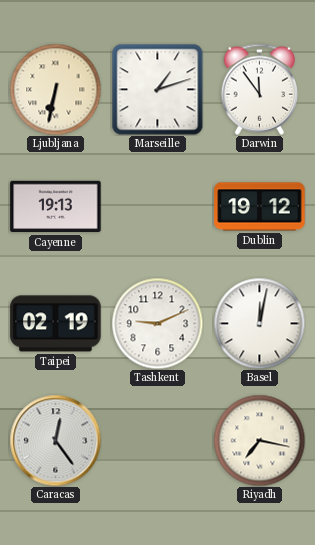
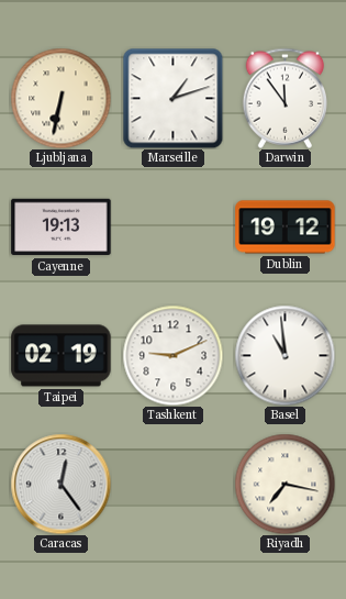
Basel: 12:02 -> 10:59 (284, 355)
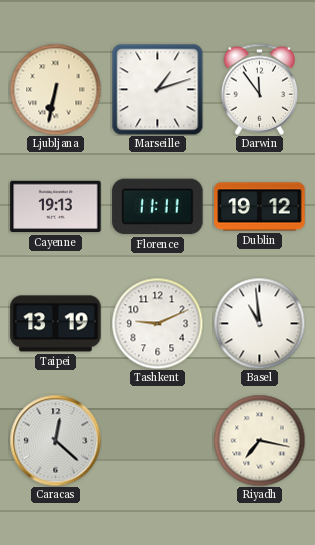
Florence: none -> 11:11 (158, 207)
Taipei: 02:19 -> 13:19 (56, 324)
Caracas: 12:24 -> 12:22 (55, 440)
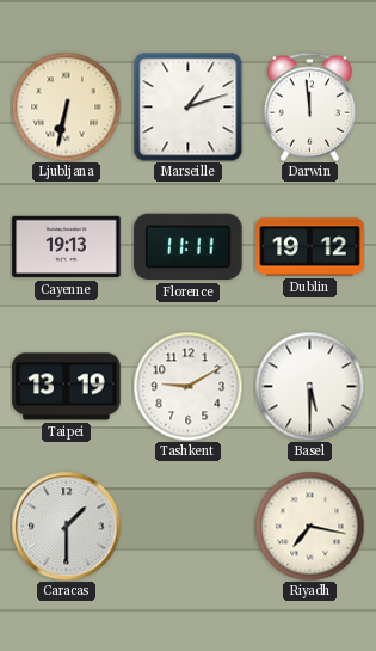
Darwin: 11:54 -> 11:59 (309, 106)
Tashkent: 9:11 -> 9:10 (187, 386)
Basel: 10:59 -> 5:30 (309, 386)
Caracas: 12:22 -> 1:30 (66, 526)
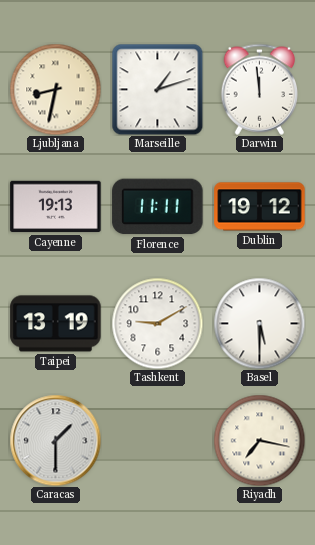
Ljubljana: 6:32 -> 8:32 (55, 89)
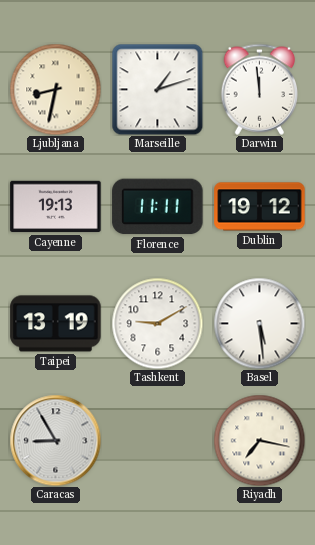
Basel: 5:30 -> 5:29 (259, 323)
Caracas: 1:30 -> 8:55 (55, 440)
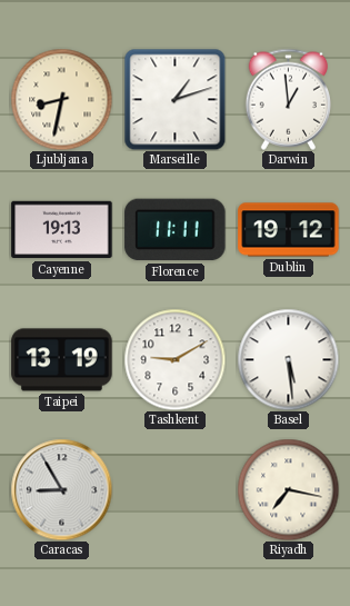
Darwin: 11:59 -> 12:59 (288, 99)
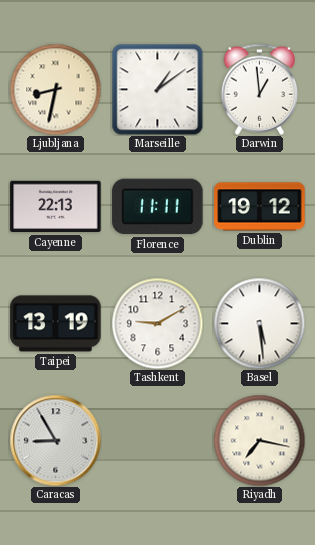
Marseille: 1:12 -> 1:09 (157, 89)
Cayenne: 19:13 -> 22:13 (56, 207)
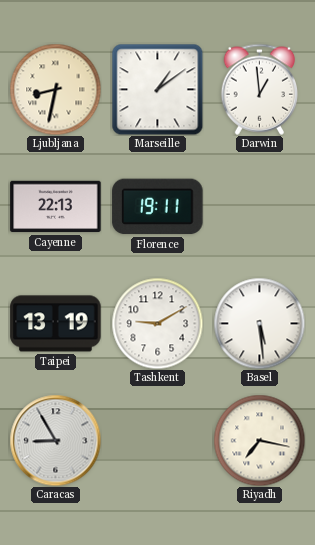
Florence: 11:11 -> 19:11 (158, 207)
Dublin: 19:12 -> none (260, 207)
